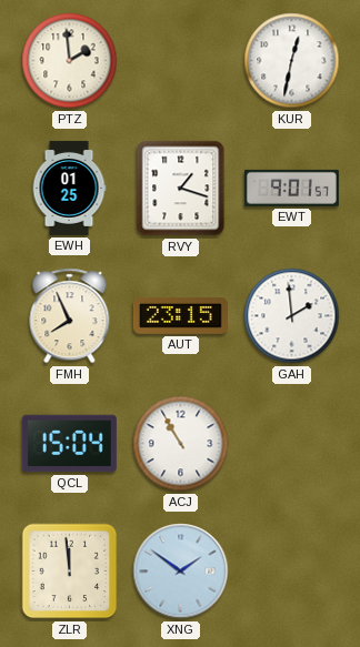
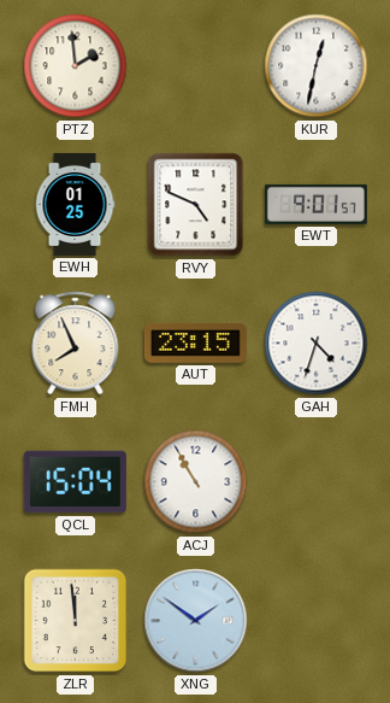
RVY: 1:18 -> 4:49 (196, 205)
GAH: 1:59 -> 4:33 (317, 344)
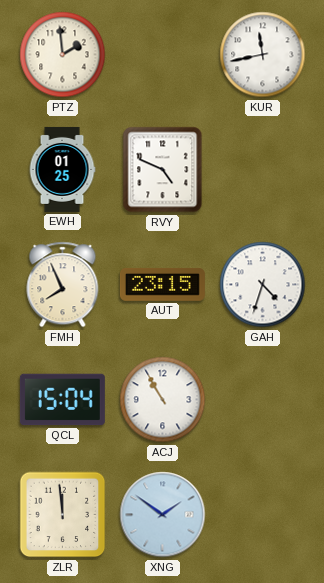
KUR: 12:32 -> 11:43 (263, 55)
EWT: 9:01 -> none (315, 204)
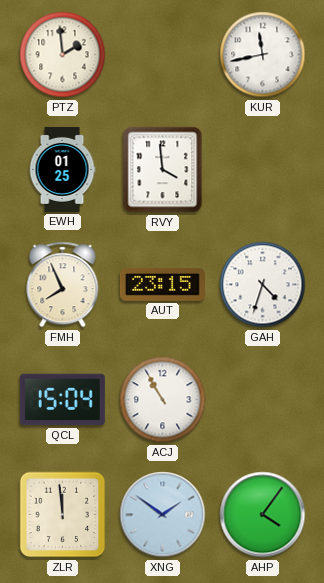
RVY: 4:49 -> 3:59 (163, 170)
AHP: none -> 4:06 (263, 515)
